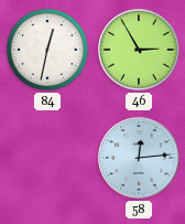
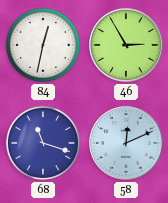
68: none -> 11:18 (43, 143)
58: 12:14 -> 12:11 (126, 143)
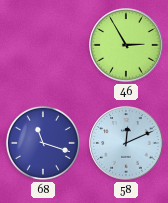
84: 12:32 -> none (43, 45)
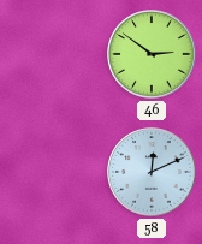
46: 2:55 -> 2:51 (151, 54)
68: 11:18 -> none (43, 143)
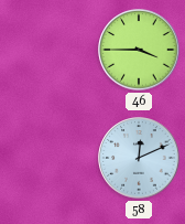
46: 2:51 -> 3:45 (139, 50)
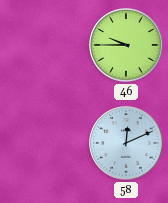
46: 3:45 -> 9:45 (126, 45)
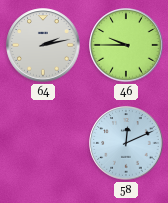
64: none -> 2:13 (43, 45)
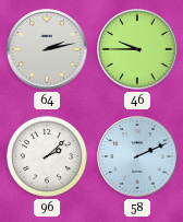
96: none -> 2:08 (47, 156)
58: 12:11 -> 2:11 (137, 156)
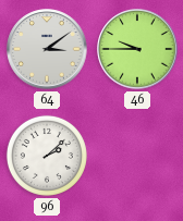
64: 2:13 -> 3:09 (47, 49)
58: 2:11 -> none (137, 156)
